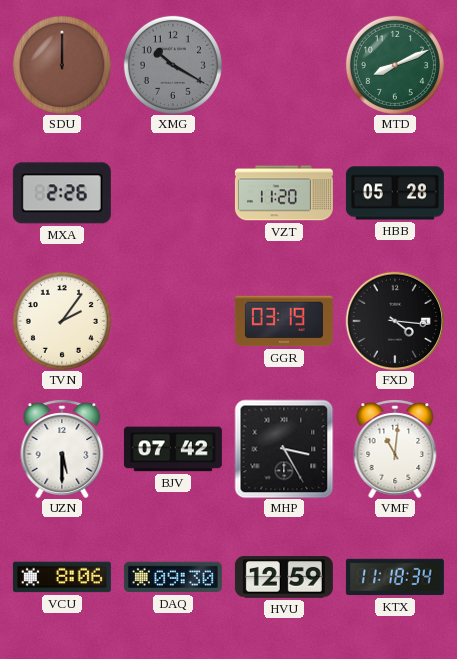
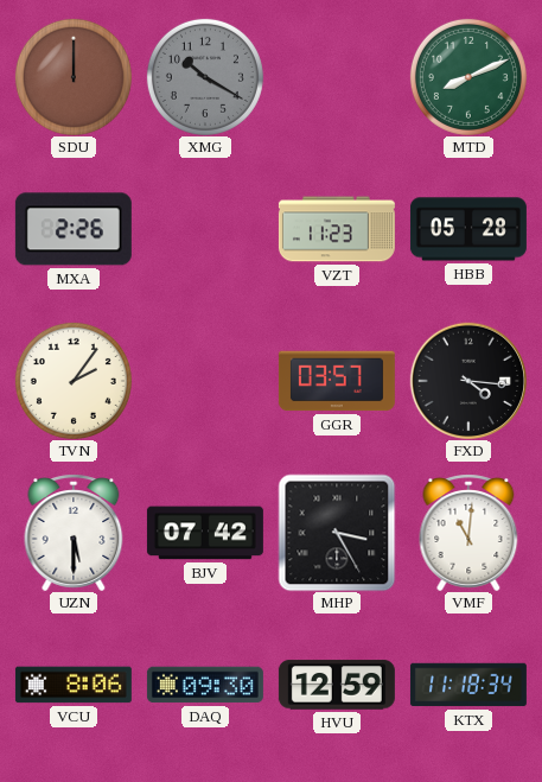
VZT: 11:20 -> 11:23 (337, 229)
GGR: 03:19 -> 03:57 (337, 381)
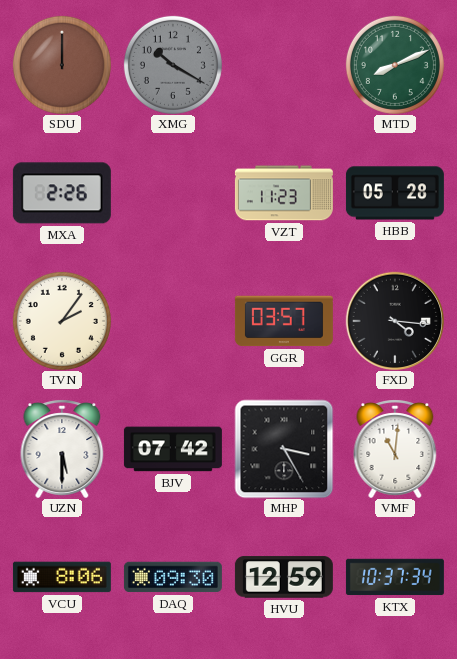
KTX: 11:18 -> 10:37 (395, 577)
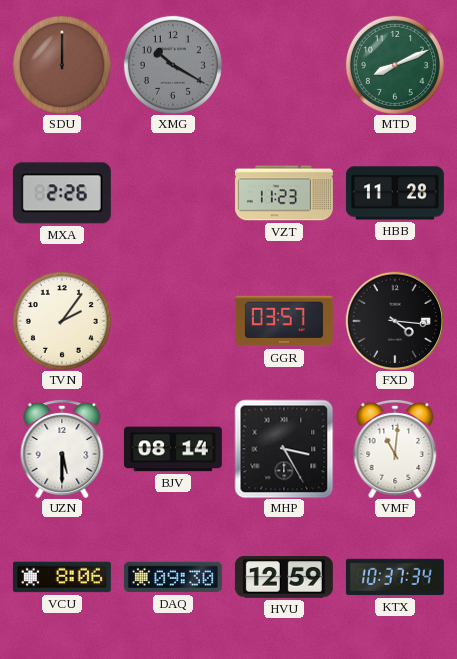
HBB: 05:28 -> 11:28 (395, 193)
BJV: 07:42 -> 08:14 (173, 449)
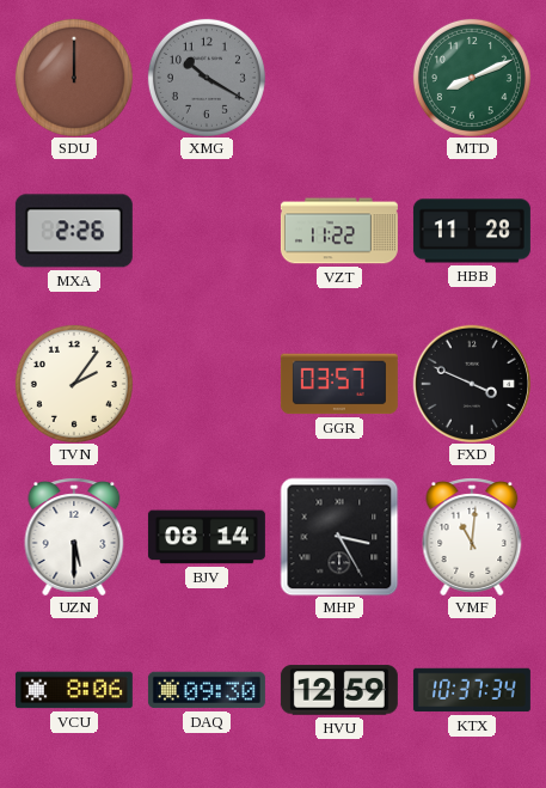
VZT: 11:23 -> 11:22 (339, 231)
FXD: 4:16 -> 3:49 (471, 383)
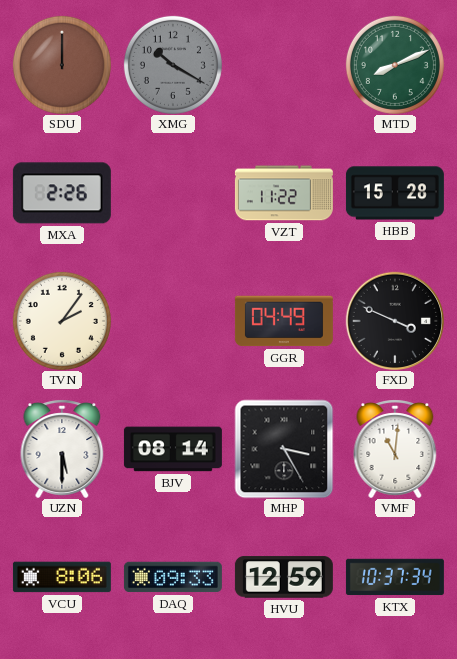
HBB: 11:28 -> 15:28 (395, 193)
GGR: 03:57 -> 04:49 (284, 321)
DAQ: 09:30 -> 09:33 (173, 577)
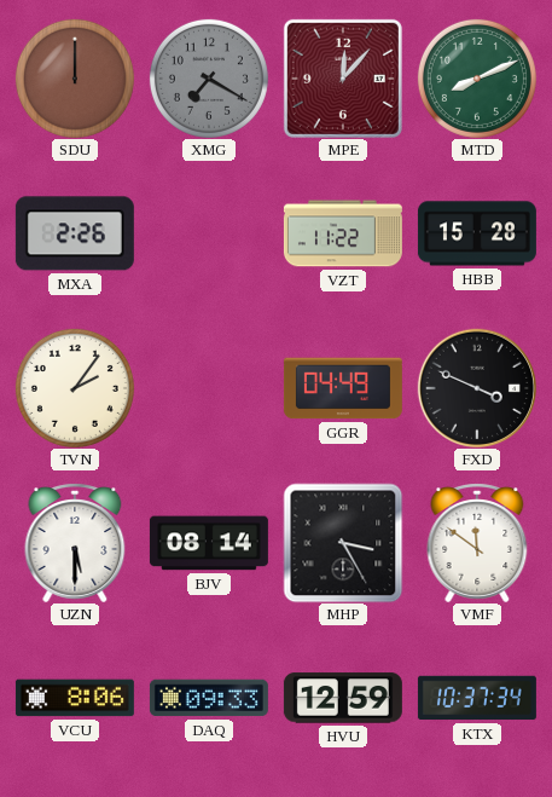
XMG: 10:20 -> 7:20 (209, 79)
MPE: none -> 12:07 (343, 79)
VMF: 11:01 -> 11:51 (477, 543)
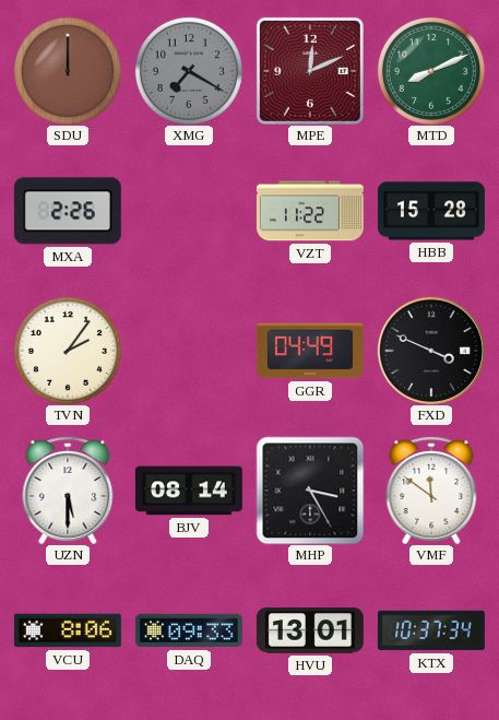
MPE: 12:07 -> 12:11 (310, 71)
HVU: 12:59 -> 13:01 (310, 630)
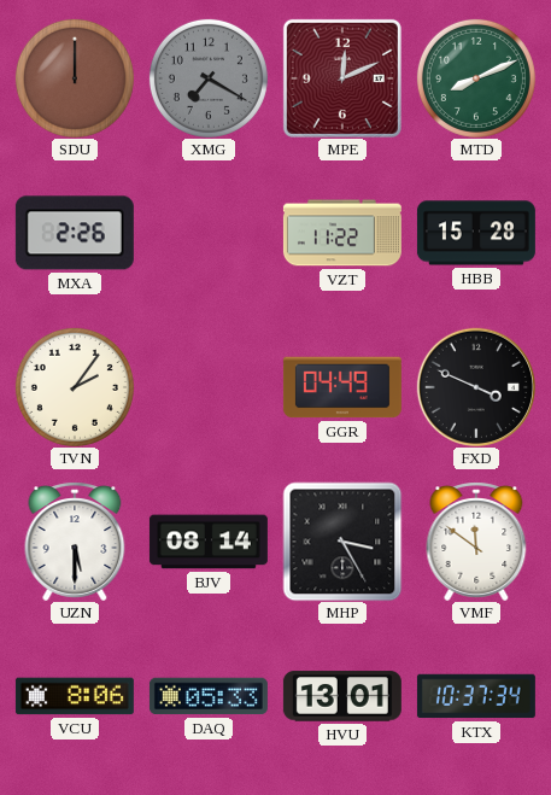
DAQ: 09:33 -> 05:33 (209, 696)
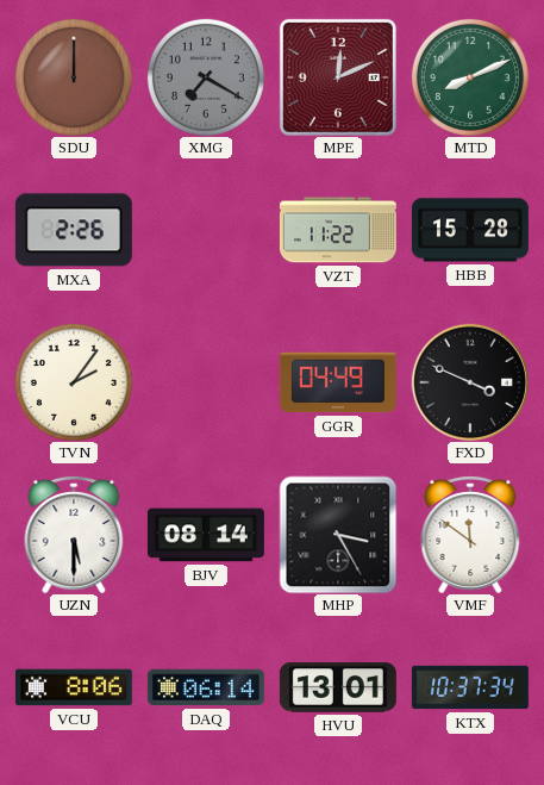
DAQ: 05:33 -> 06:14 (206, 687)
